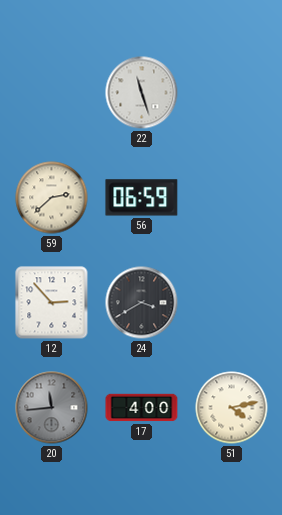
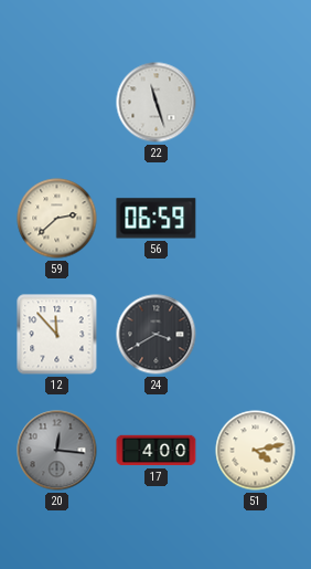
12: 2:53 -> 11:53 (57, 335)
20: 11:44 -> 12:16 (57, 451)
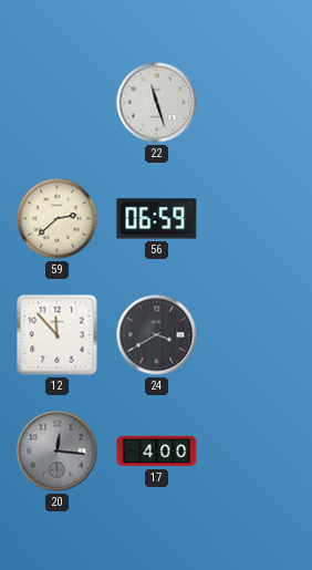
51: 4:13 -> none (256, 451)
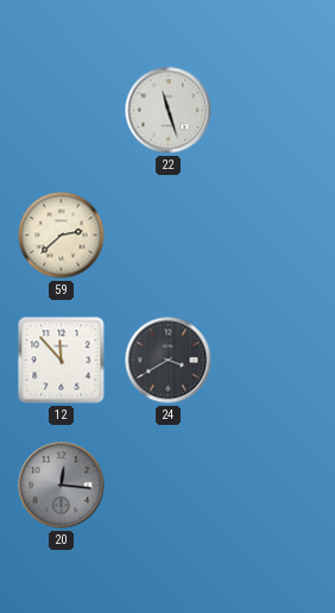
56: 06:59 -> none (157, 219)
17: 4:00 -> none (157, 452)
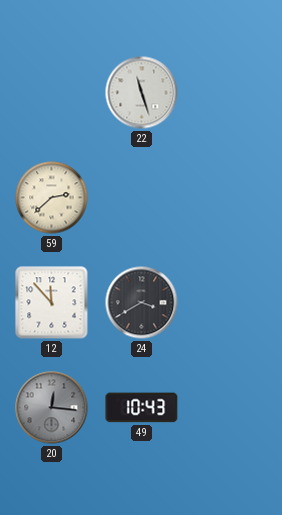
49: none -> 10:43 (142, 408)
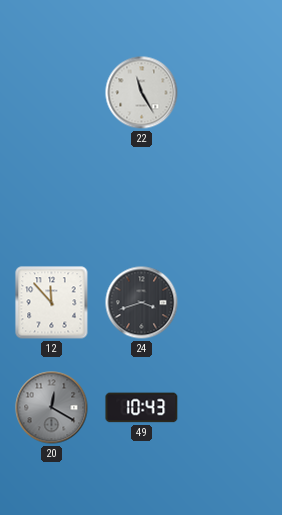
22: 11:27 -> 11:25 (142, 93)
59: 2:38 -> none (52, 198)
24: 3:40 -> 3:42 (142, 303)
20: 12:16 -> 12:20 (52, 408)
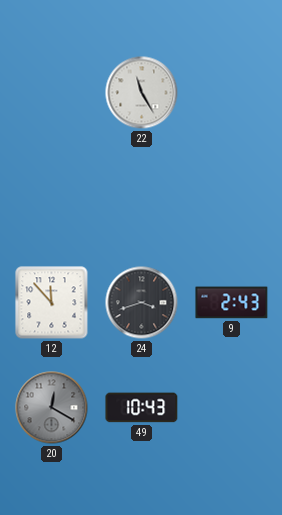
9: none -> 2:43 (232, 303)
